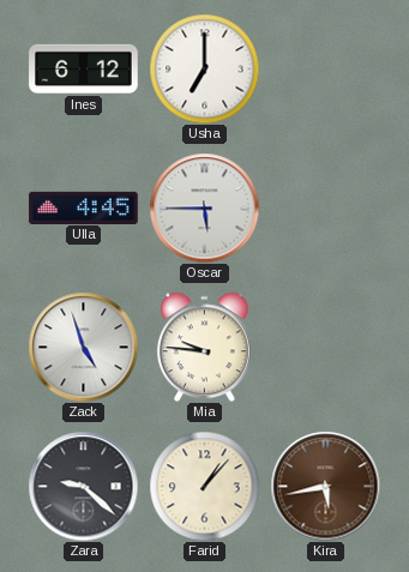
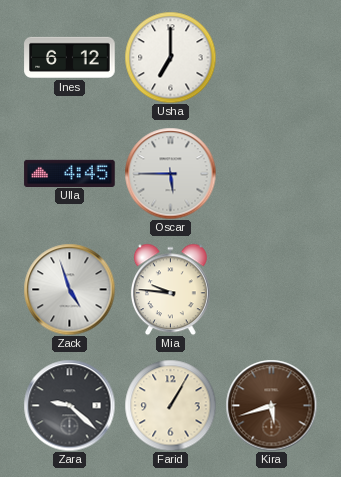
Farid: 1:07 -> 1:05 (170, 405)
Kira: 5:43 -> 5:42 (271, 405)
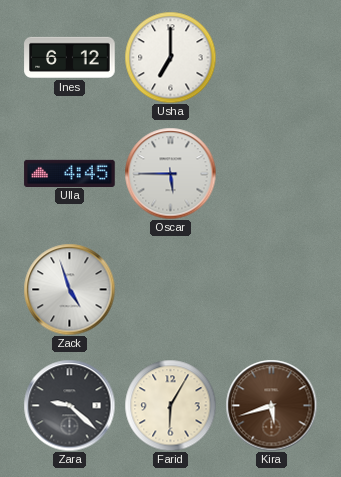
Mia: 9:46 -> none (170, 289)
Farid: 1:05 -> 6:05 (170, 405)
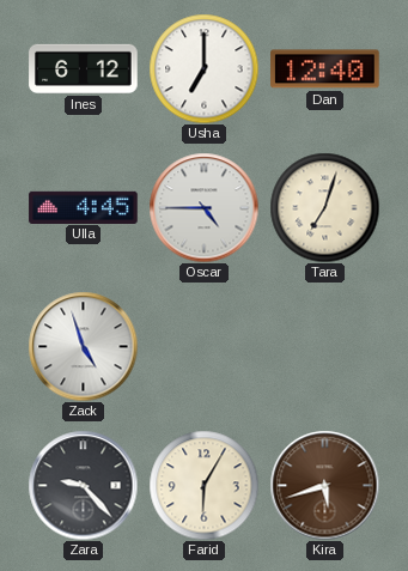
Dan: none -> 12:40 (325, 69)
Oscar: 5:45 -> 4:45 (203, 207)
Tara: none -> 7:03 (324, 207)
Zara: 9:22 -> 9:23 (83, 485)
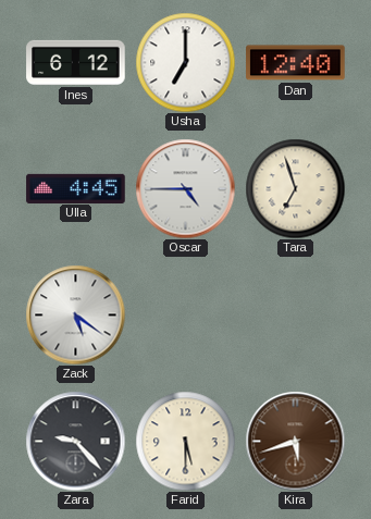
Tara: 7:03 -> 6:57 (295, 188)
Zack: 4:57 -> 5:21 (75, 314)
Farid: 6:05 -> 5:30 (185, 441)
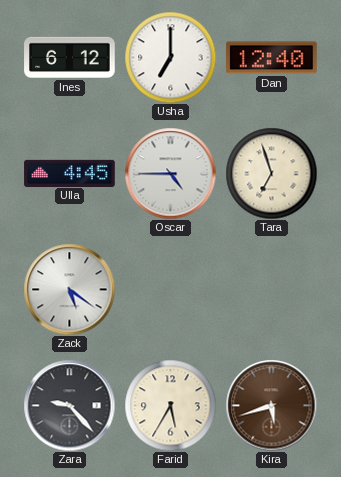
Farid: 5:30 -> 5:35 (170, 405)
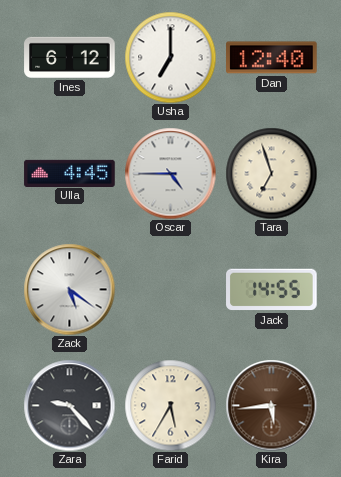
Jack: none -> 14:55 (272, 290)
Kira: 5:42 -> 5:44 (271, 405)
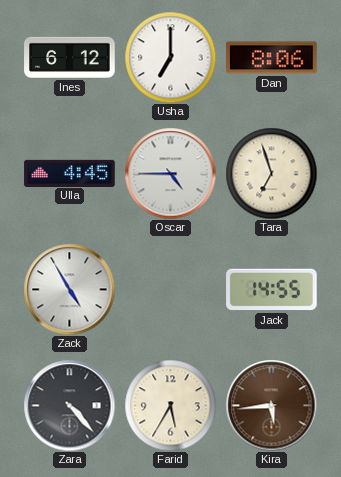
Dan: 12:40 -> 8:06 (272, 58)
Zack: 5:21 -> 4:55 (69, 289)
Zara: 9:23 -> 4:23 (69, 405)
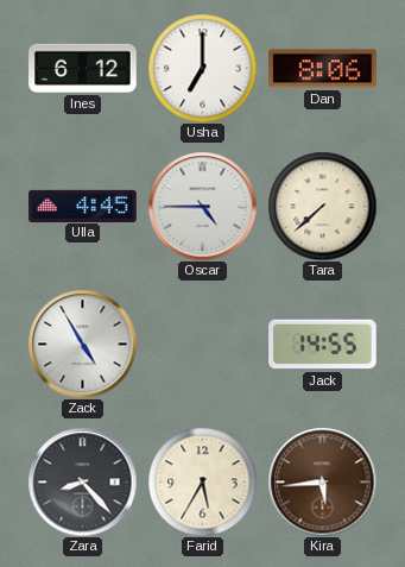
Tara: 6:57 -> 7:38 (322, 206)
Zara: 4:23 -> 8:23 (82, 481)
